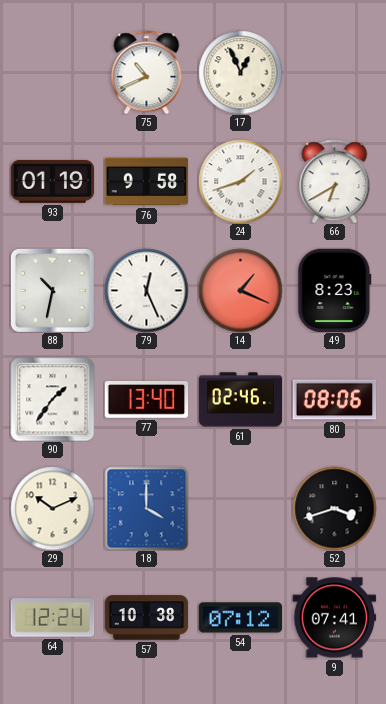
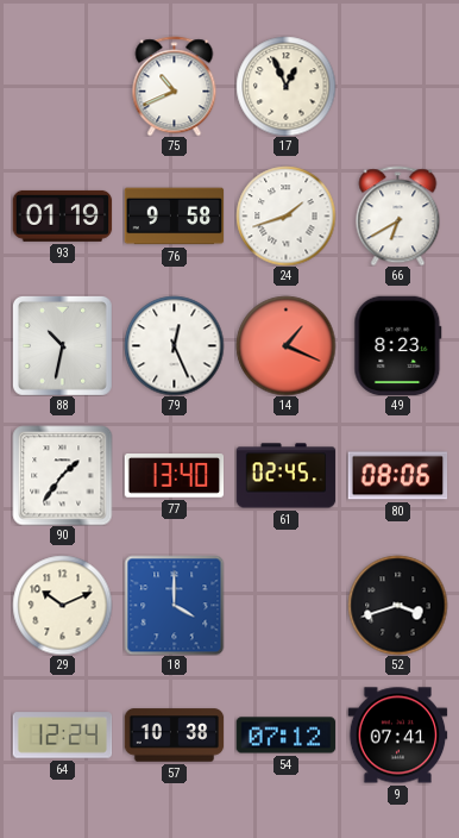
61: 02:46 -> 02:45 (285, 476)
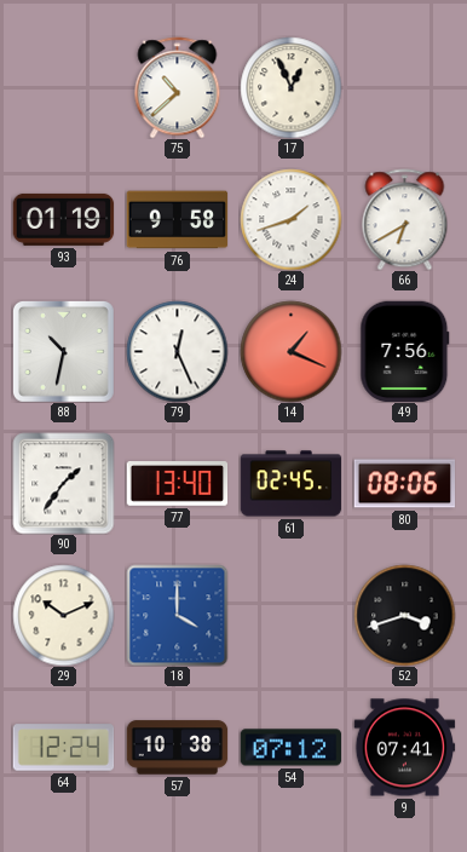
75: 10:41 -> 10:38 (178, 87)
49: 8:23 -> 7:56 (405, 351)
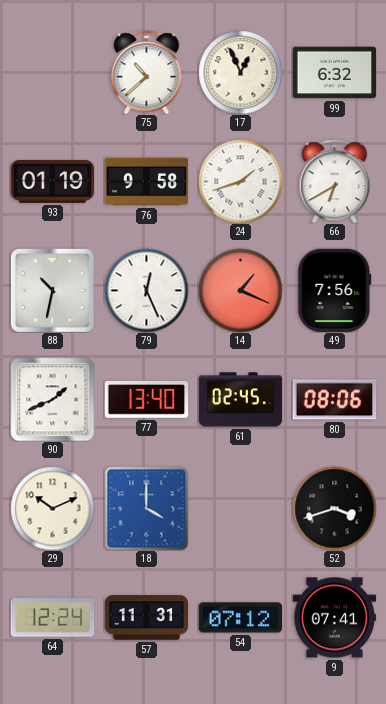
99: none -> 6:32 (334, 73)
90: 1:36 -> 1:41 (52, 399)
57: 10:38 -> 11:31 (146, 618)
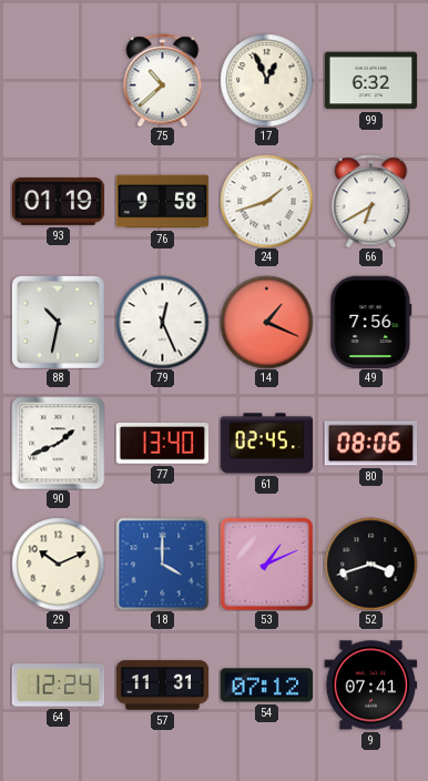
53: none -> 1:11 (266, 564)
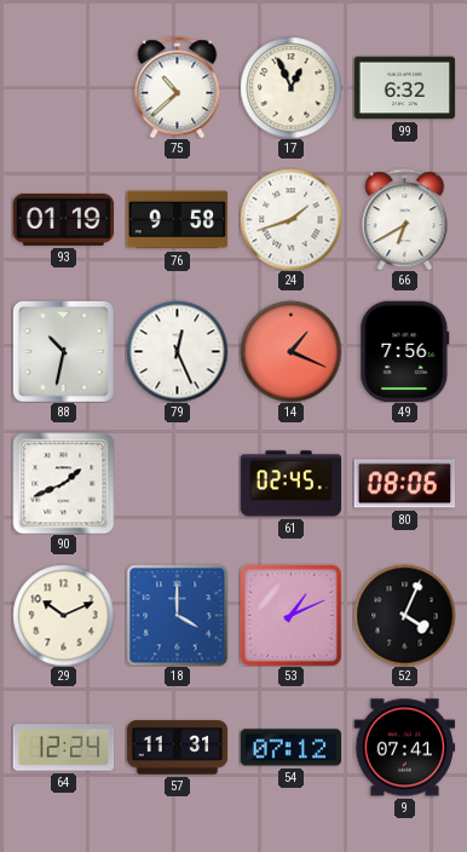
77: 13:40 -> none (162, 444)
52: 3:42 -> 4:04 (404, 615)
